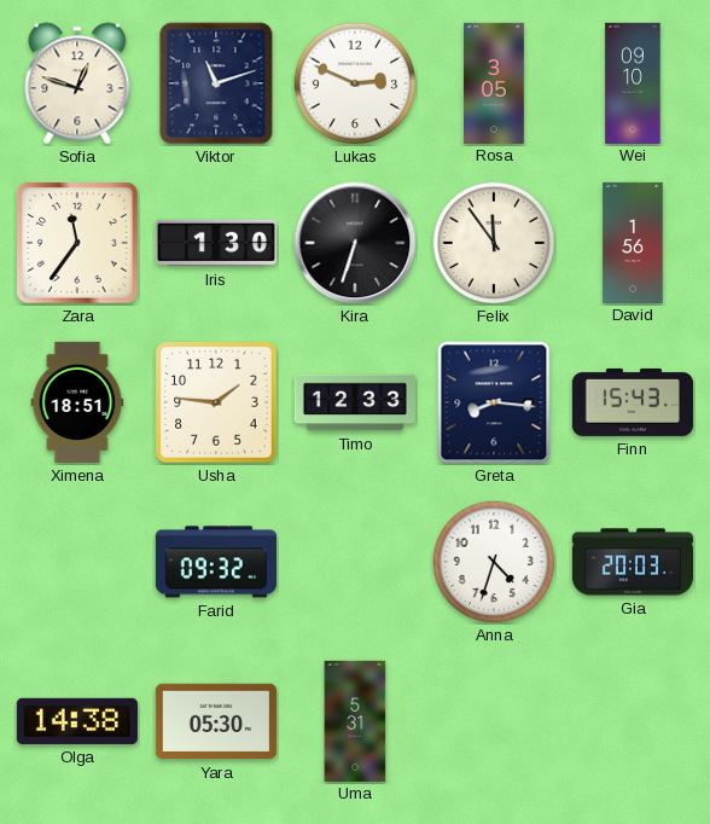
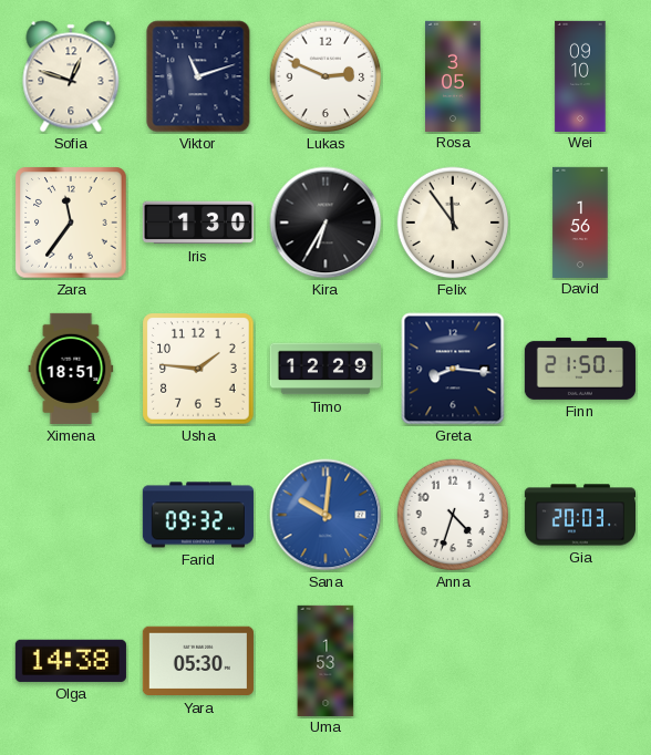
Kira: 6:33 -> 6:35 (325, 223)
Timo: 12:33 -> 12:29 (324, 369)
Finn: 15:43 -> 21:50 (580, 369)
Sana: none -> 10:01 (325, 515)
Uma: 5:31 -> 1:53 (325, 660)
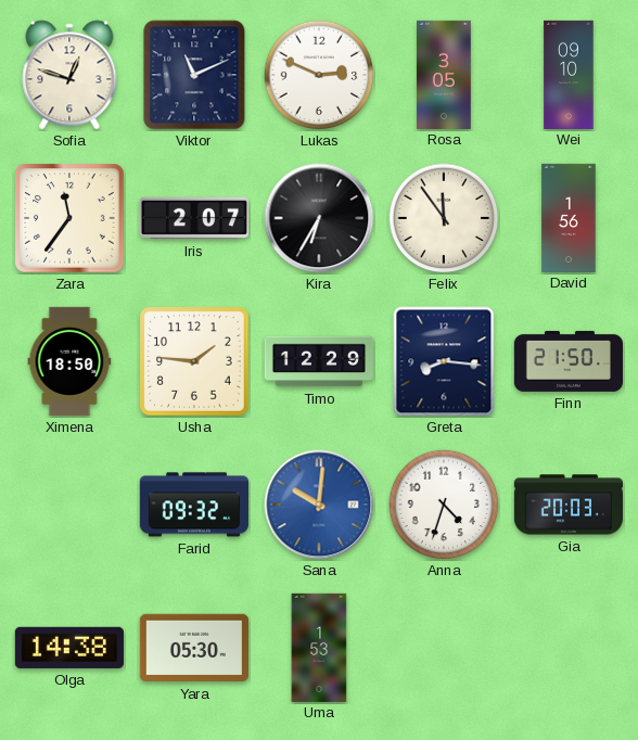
Viktor: 11:12 -> 11:11 (194, 75)
Iris: 1:30 -> 2:07 (194, 218)
Ximena: 18:51 -> 18:50 (69, 361)
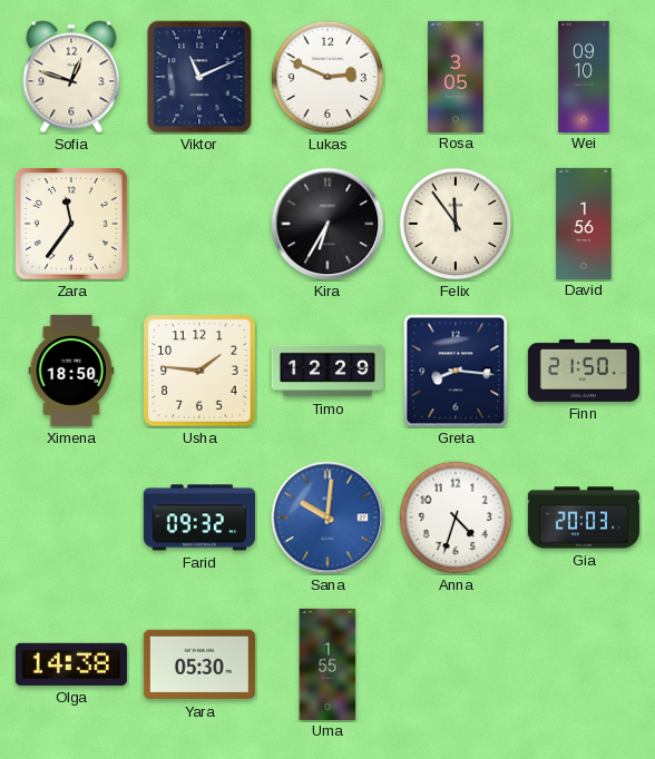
Iris: 2:07 -> none (194, 218)
Uma: 1:53 -> 1:55 (327, 663)
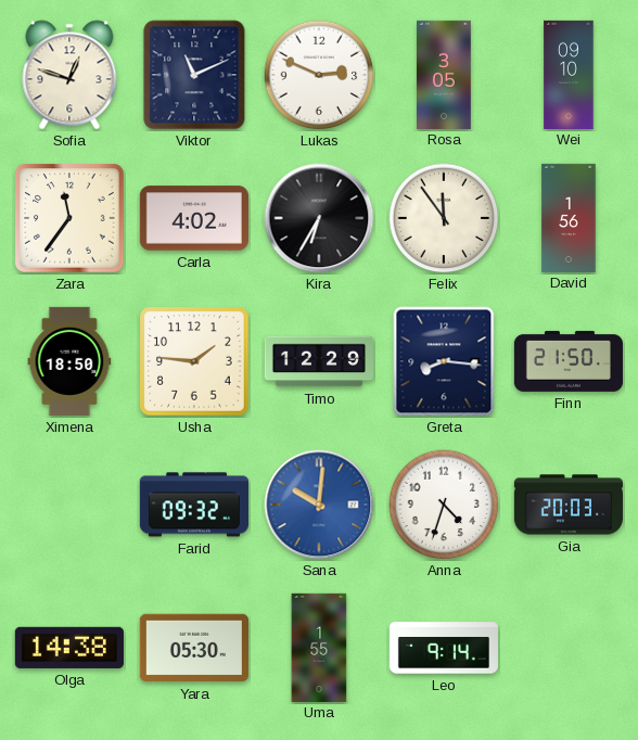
Carla: none -> 4:02 (194, 218)
Leo: none -> 9:14 (444, 648)
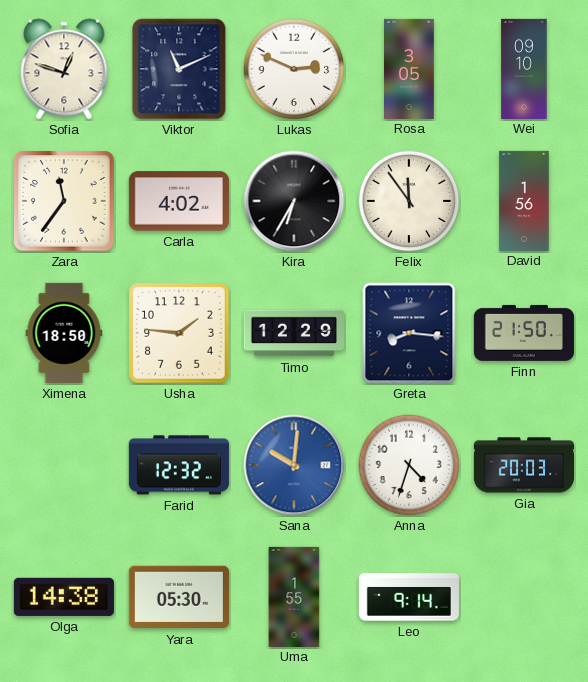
Farid: 09:32 -> 12:32 (179, 465)
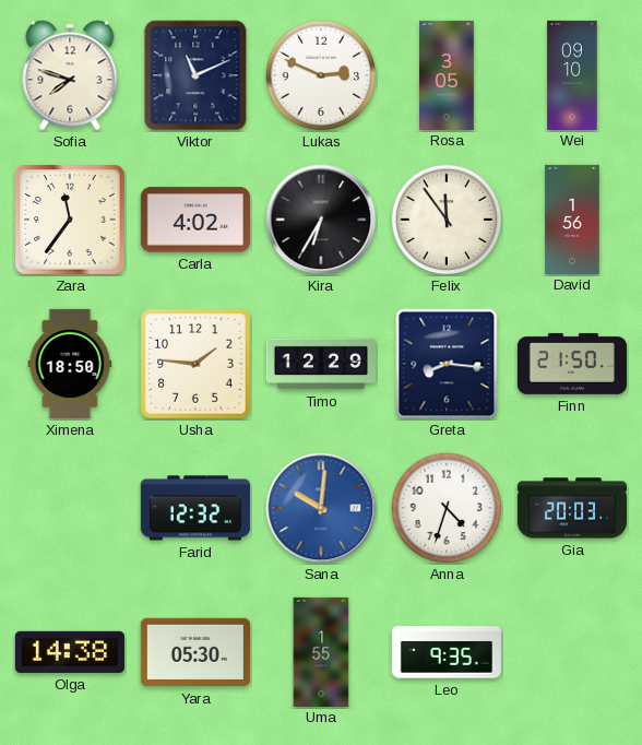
Sofia: 12:48 -> 7:48 (70, 75)
Leo: 9:14 -> 9:35 (447, 652)
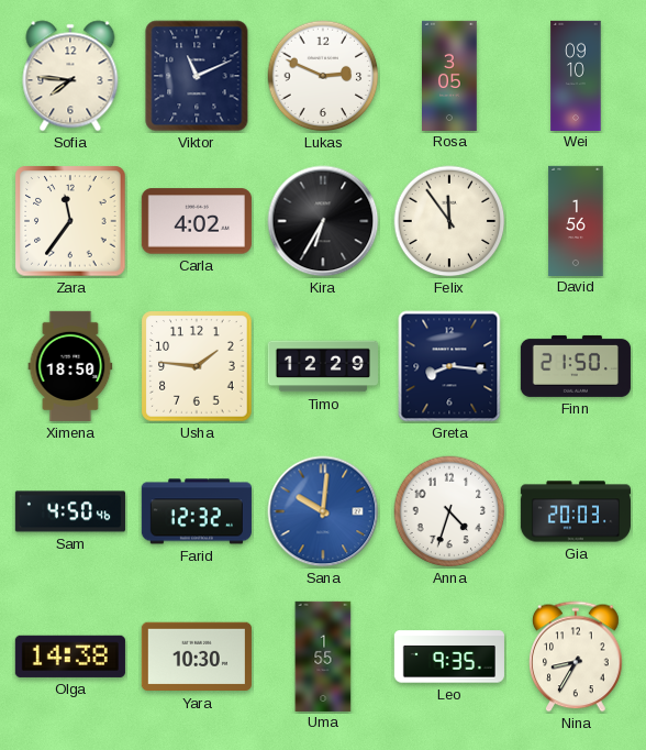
Sofia: 7:48 -> 7:46 (70, 76)
Sam: none -> 4:50 (70, 511)
Yara: 05:30 -> 10:30 (197, 657)
Nina: none -> 8:35 (576, 657)
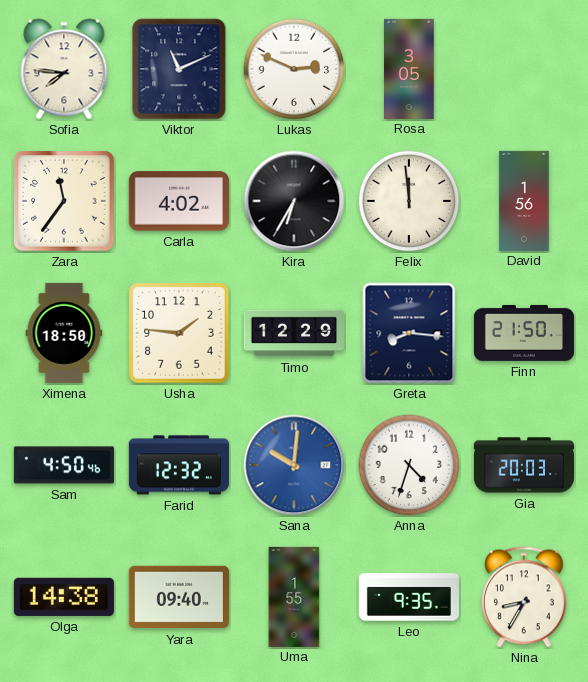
Wei: 09:10 -> none (576, 75)
Felix: 11:54 -> 11:59 (409, 201)
Yara: 10:30 -> 09:40 (179, 597)
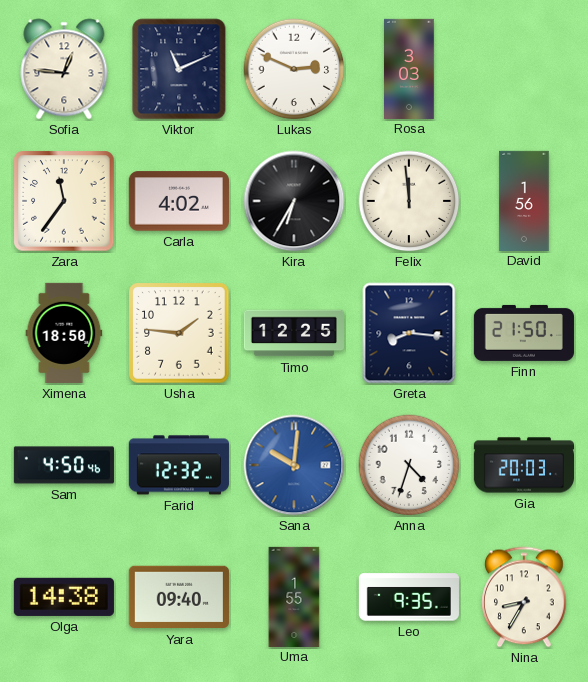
Sofia: 7:46 -> 12:46 (64, 69)
Rosa: 3:05 -> 3:03 (410, 68)
Timo: 12:29 -> 12:25 (293, 333)
